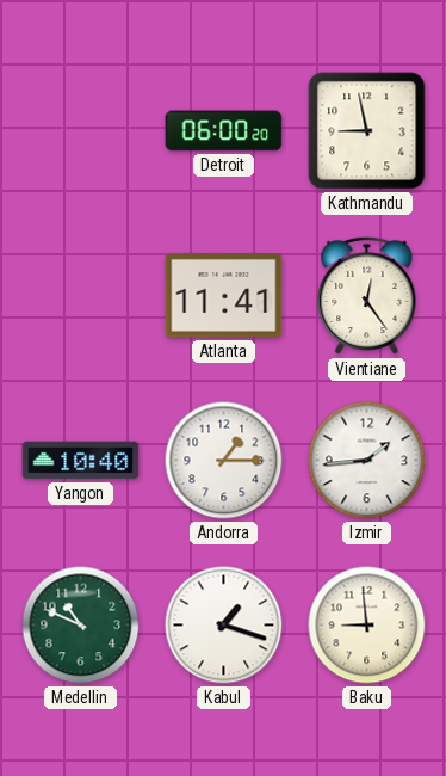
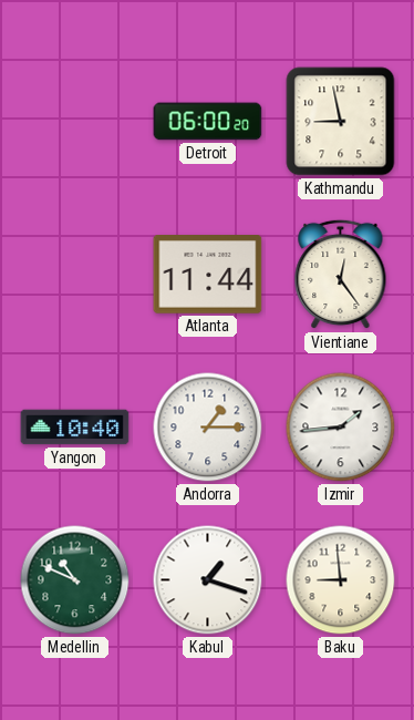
Atlanta: 11:41 -> 11:44 (208, 275)
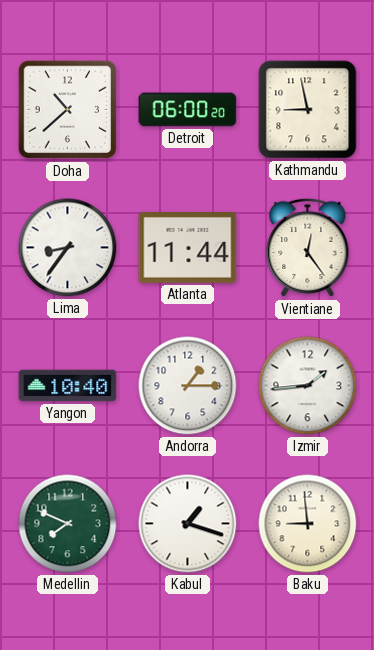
Doha: none -> 10:38 (68, 110)
Lima: none -> 8:36 (68, 248)
Medellin: 10:49 -> 7:49 (68, 524)
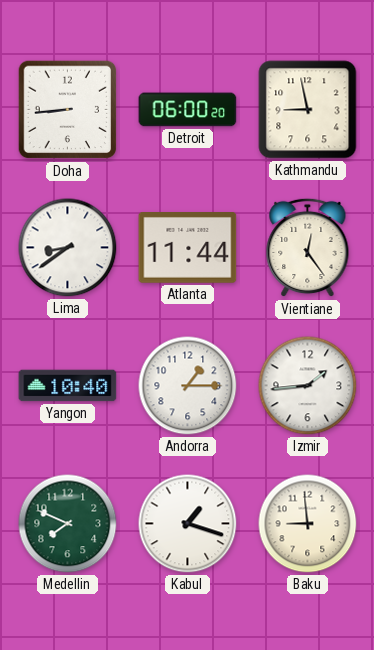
Doha: 10:38 -> 8:44 (68, 110)
Lima: 8:36 -> 8:39 (68, 248)
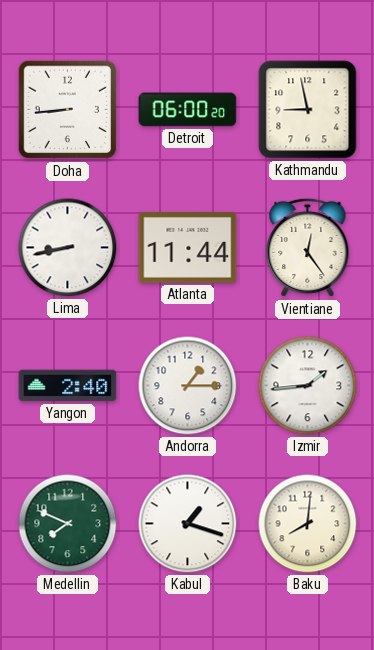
Lima: 8:39 -> 8:43 (68, 248)
Yangon: 10:40 -> 2:40 (68, 386)
Baku: 8:59 -> 8:01 (308, 524)
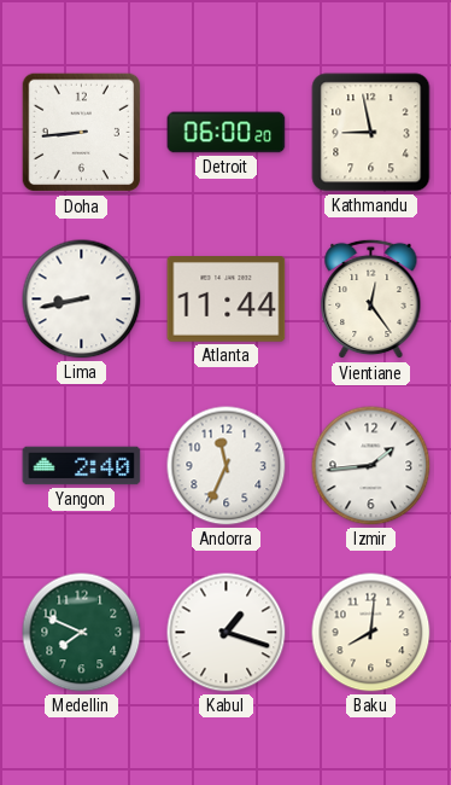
Andorra: 1:15 -> 11:34 (227, 466)
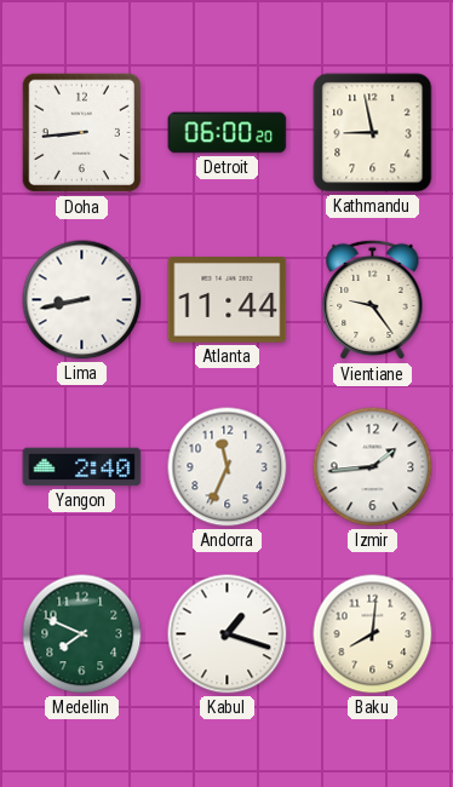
Vientiane: 12:24 -> 9:24 (373, 300)
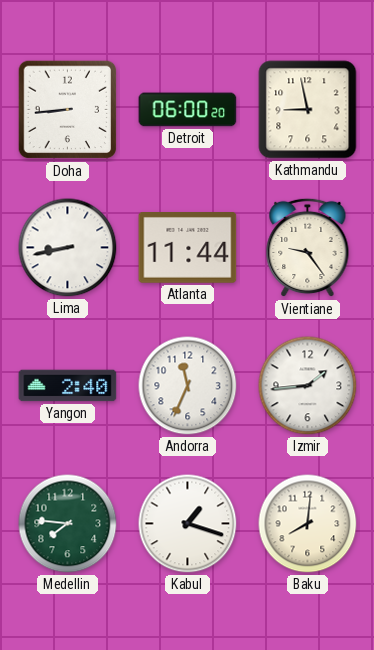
Medellin: 7:49 -> 7:46 (68, 524)
